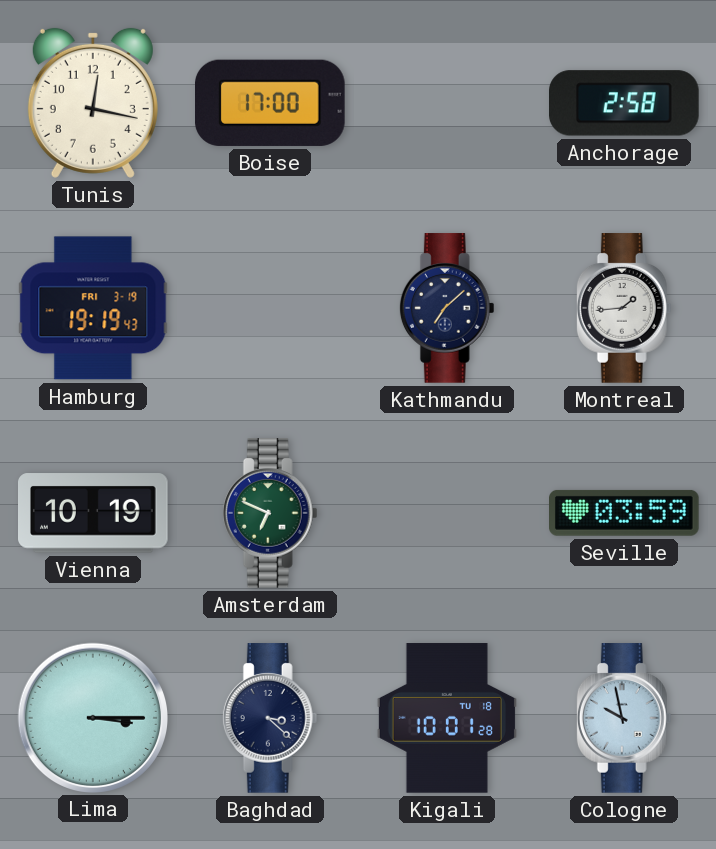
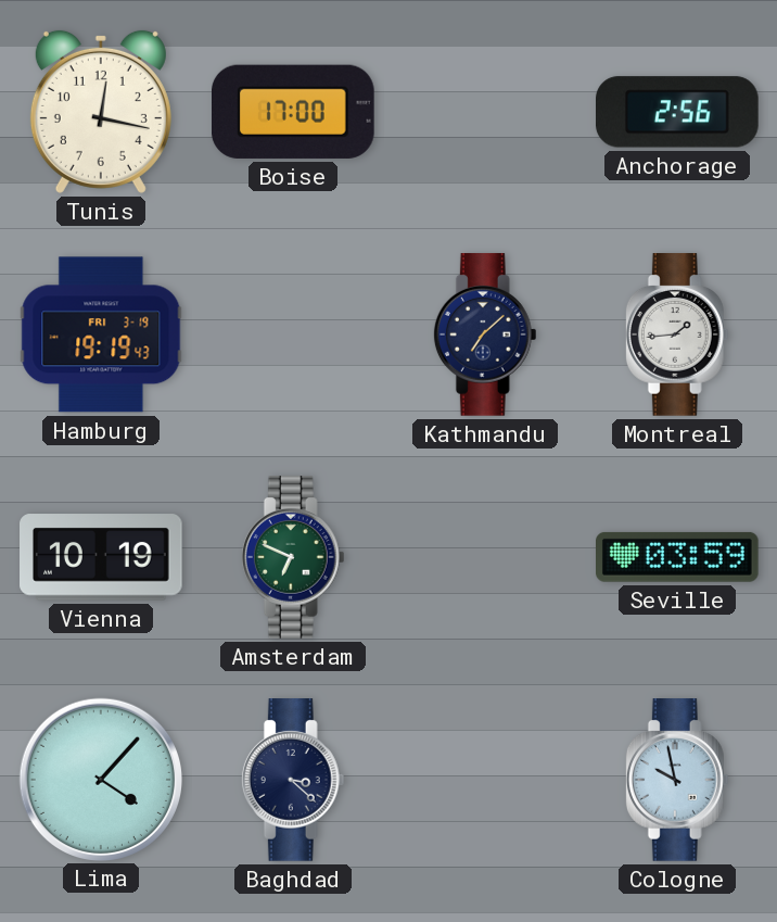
Anchorage: 2:58 -> 2:56 (678, 112)
Lima: 3:15 -> 4:07 (100, 779)
Kigali: 10:01 -> none (447, 718)
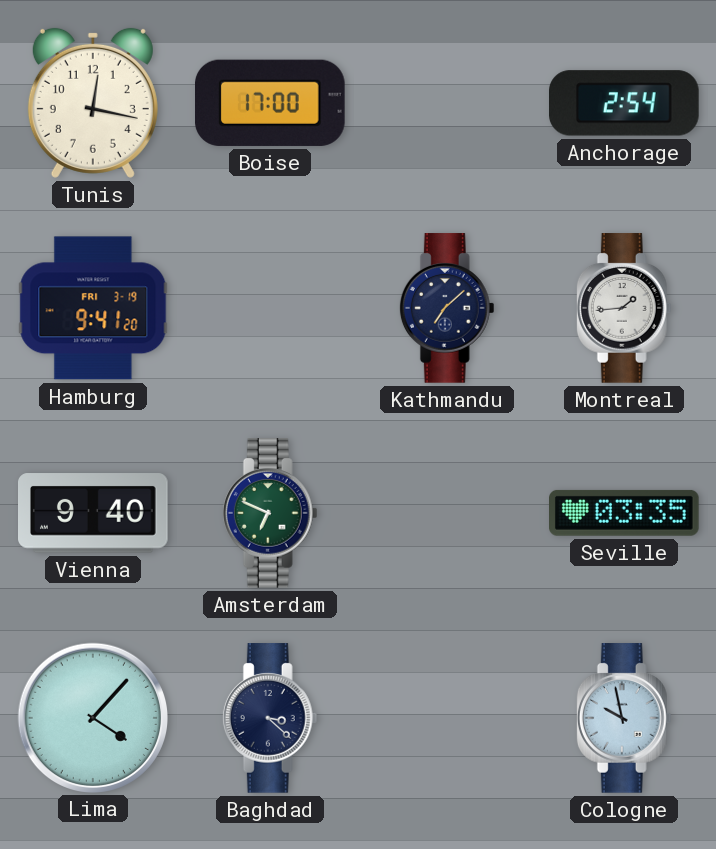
Anchorage: 2:56 -> 2:54 (625, 103)
Hamburg: 19:19 -> 9:41 (93, 308)
Vienna: 10:19 -> 9:40 (93, 513)
Seville: 03:59 -> 03:35 (625, 513)
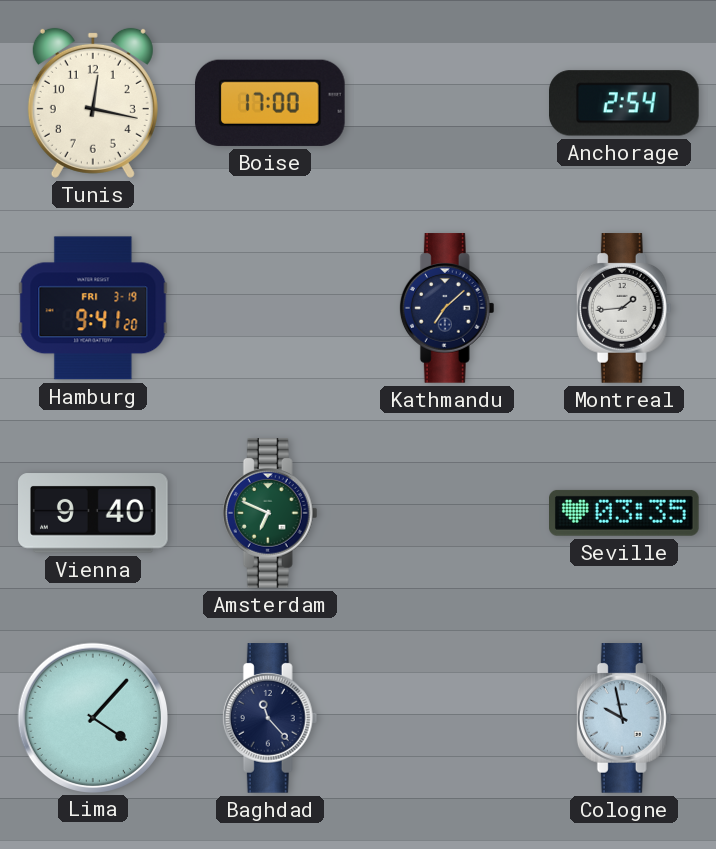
Baghdad: 3:22 -> 11:23 (270, 718)
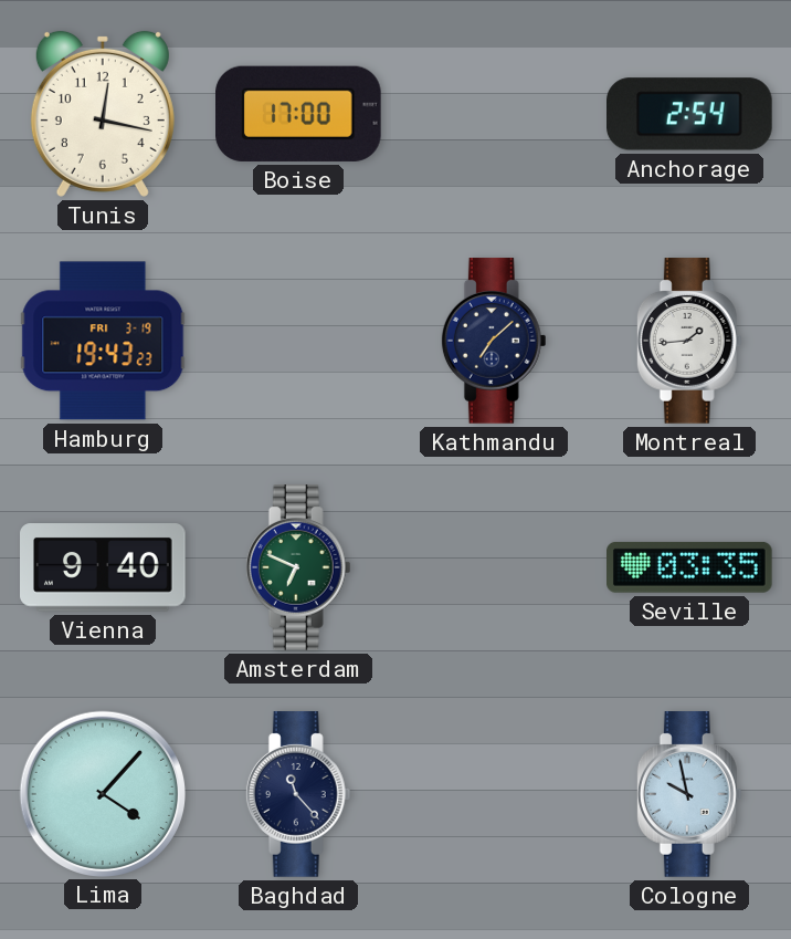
Hamburg: 9:41 -> 19:43 (103, 341)
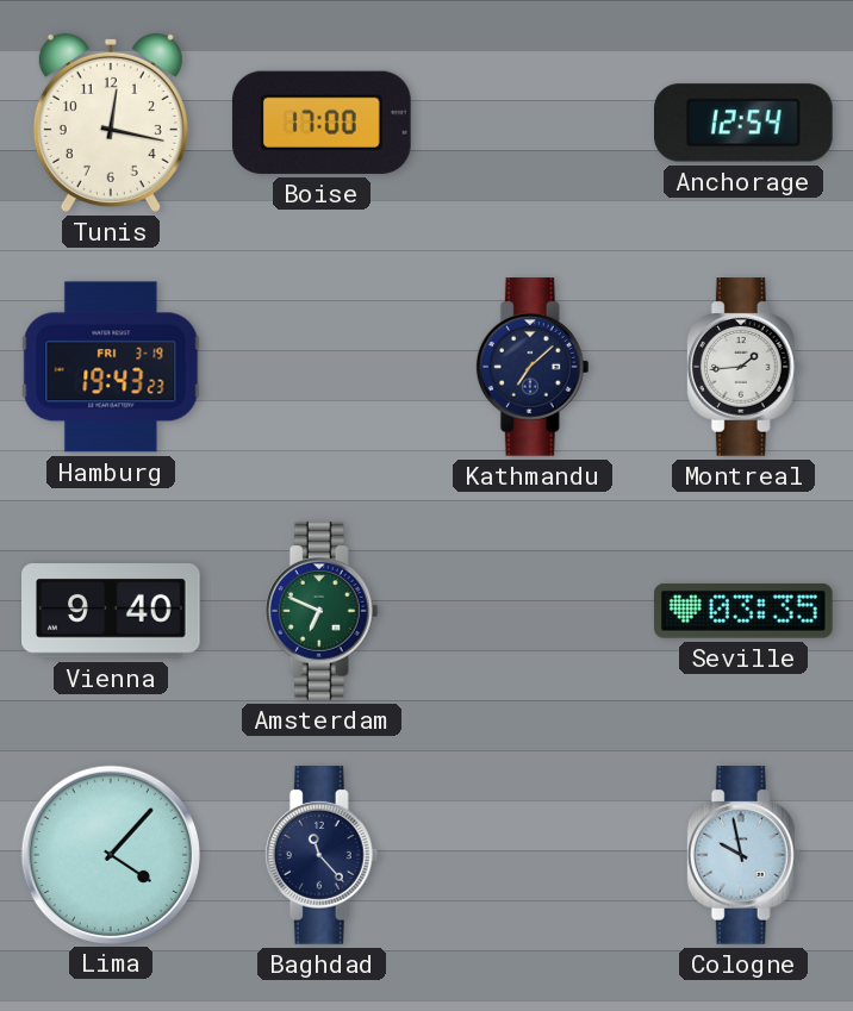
Anchorage: 2:54 -> 12:54 (745, 123)
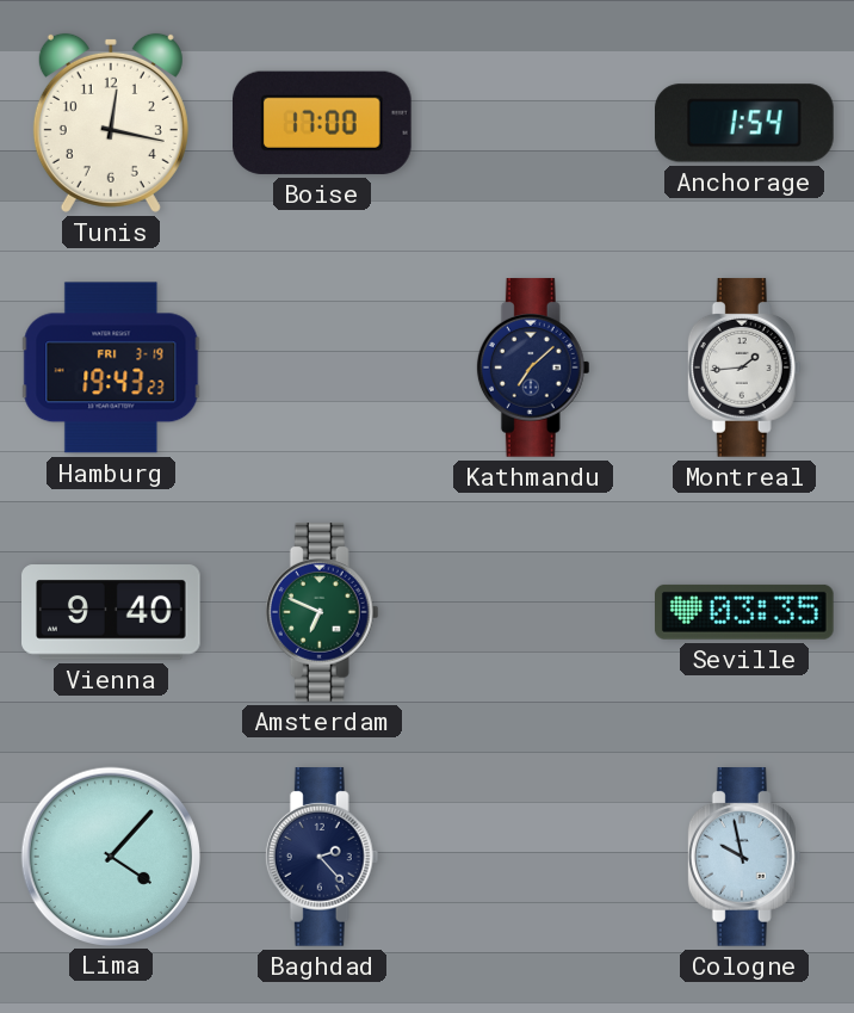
Anchorage: 12:54 -> 1:54 (745, 123)
Baghdad: 11:23 -> 2:23 (322, 857)
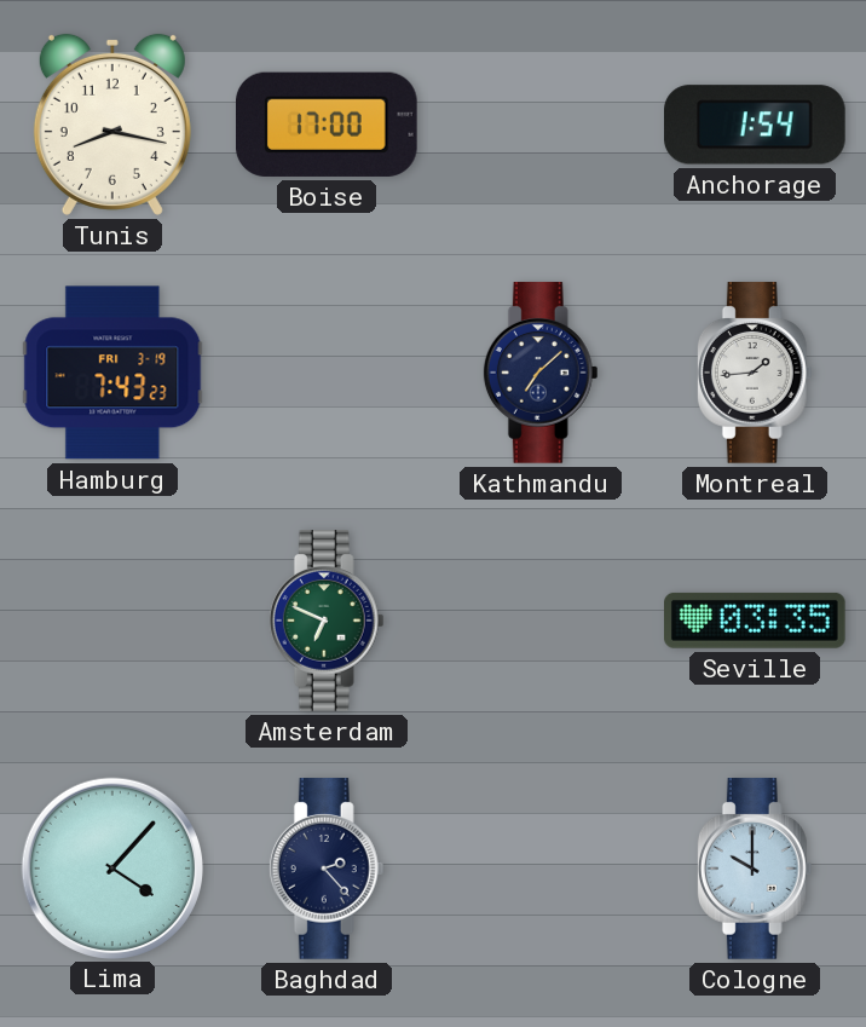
Tunis: 12:17 -> 8:17 (112, 125)
Hamburg: 19:43 -> 7:43 (112, 373)
Vienna: 9:40 -> none (111, 612)
Cologne: 9:58 -> 10:00 (755, 869)
